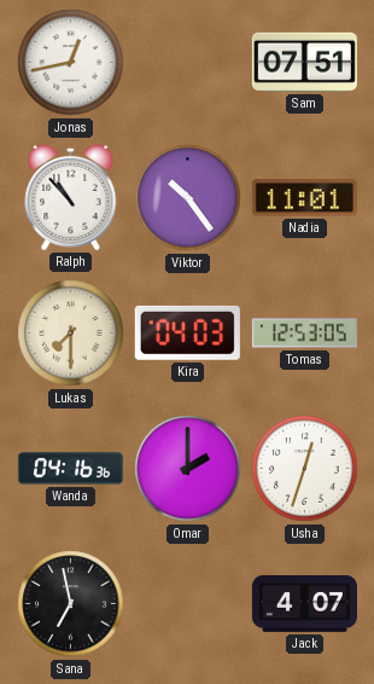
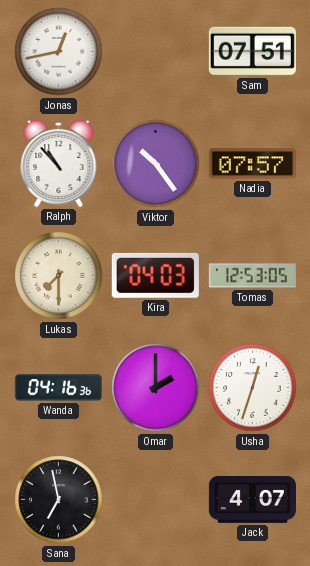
Nadia: 11:01 -> 07:57 (252, 164)
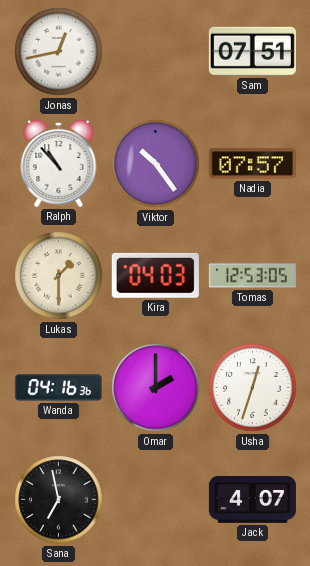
Lukas: 7:30 -> 1:30 (59, 276)
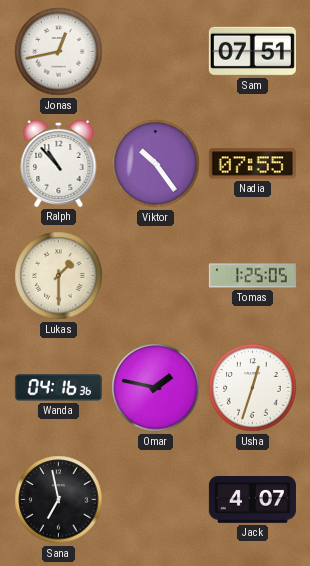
Nadia: 07:57 -> 07:55 (252, 164)
Kira: 04:03 -> none (155, 275)
Tomas: 12:53 -> 1:25 (252, 276)
Omar: 2:00 -> 1:47 (156, 388)
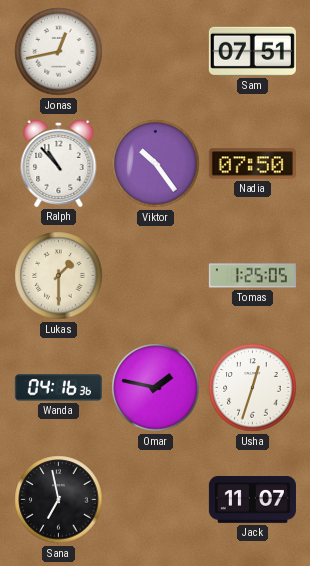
Nadia: 07:55 -> 07:50 (252, 164)
Jack: 4:07 -> 11:07 (252, 500)
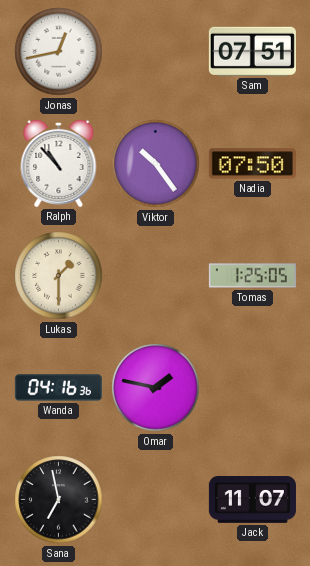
Usha: 12:33 -> none (253, 388)
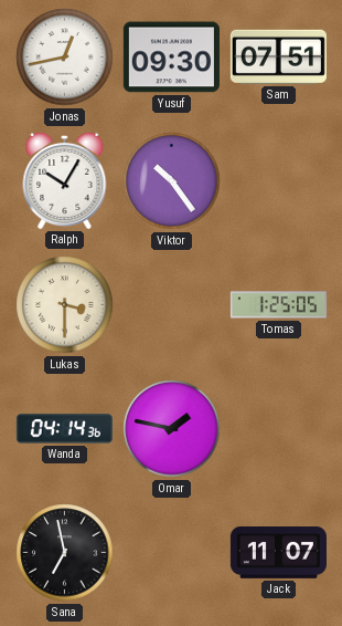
Yusuf: none -> 09:30 (171, 58)
Ralph: 10:53 -> 10:05 (65, 180)
Nadia: 07:50 -> none (252, 164)
Lukas: 1:30 -> 3:30 (65, 305)
Wanda: 04:16 -> 04:14 (64, 429)
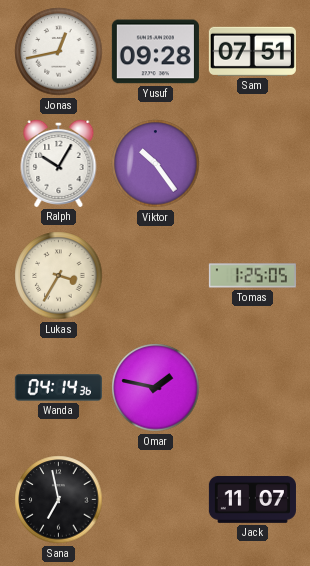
Yusuf: 09:30 -> 09:28 (155, 52)
Lukas: 3:30 -> 3:35 (59, 276)
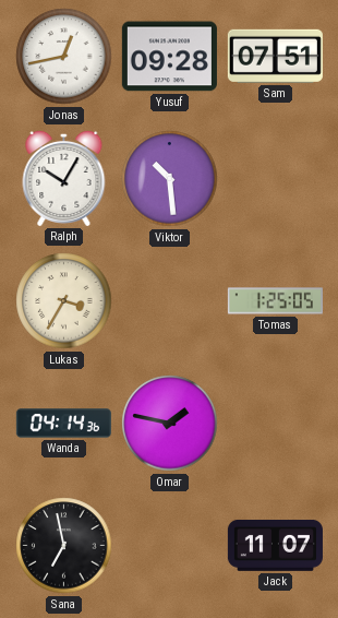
Viktor: 10:24 -> 10:29 (170, 179)
